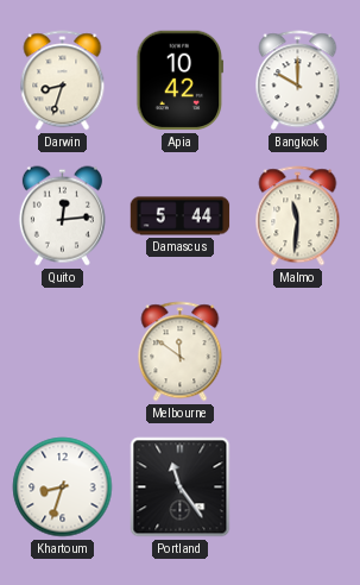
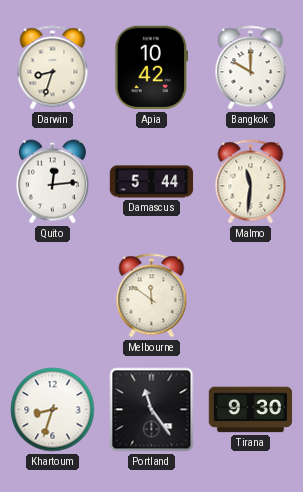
Tirana: none -> 9:30 (251, 410)
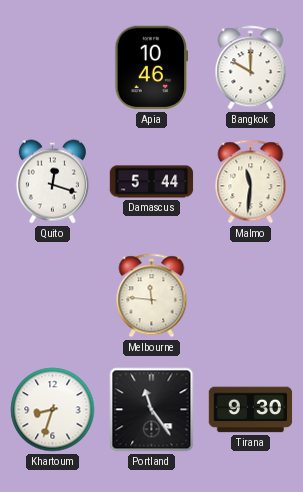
Darwin: 8:33 -> none (53, 68)
Apia: 10:42 -> 10:46 (152, 68)
Quito: 12:14 -> 12:18 (52, 182)
Melbourne: 11:51 -> 11:46 (152, 296)
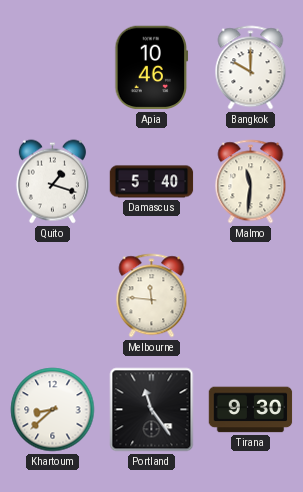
Quito: 12:18 -> 1:18 (52, 182)
Damascus: 5:44 -> 5:40 (152, 182)
Khartoum: 8:33 -> 8:38 (53, 410)
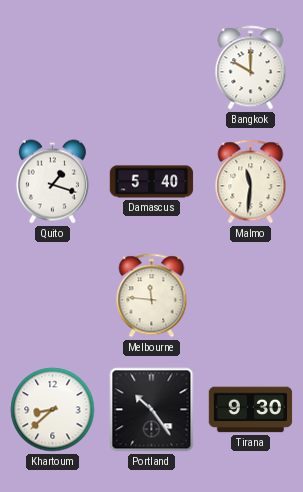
Apia: 10:46 -> none (152, 68)
Portland: 11:24 -> 10:24 (152, 410)
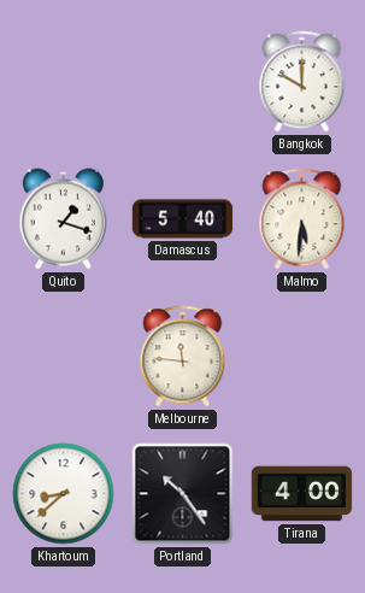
Malmo: 11:31 -> 5:31 (302, 219)
Tirana: 9:30 -> 4:00 (302, 494)
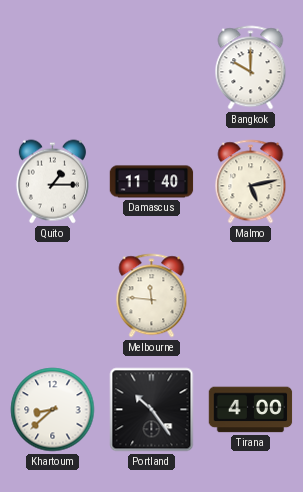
Quito: 1:18 -> 1:15 (52, 182)
Damascus: 5:40 -> 11:40 (152, 182)
Malmo: 5:31 -> 5:13 (251, 182)
